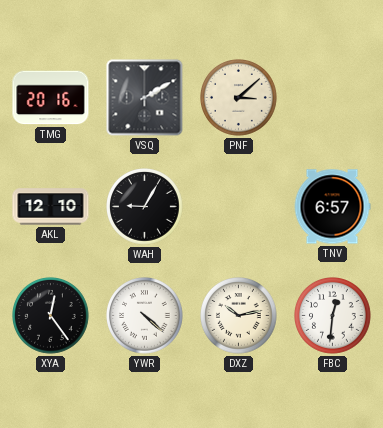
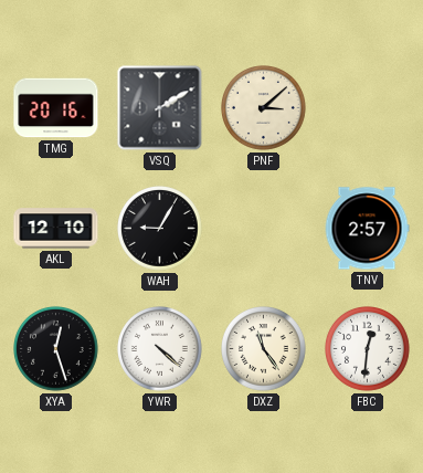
TNV: 6:57 -> 2:57 (367, 229)
XYA: 12:24 -> 12:27 (56, 349)
DXZ: 10:13 -> 11:24 (264, 349)
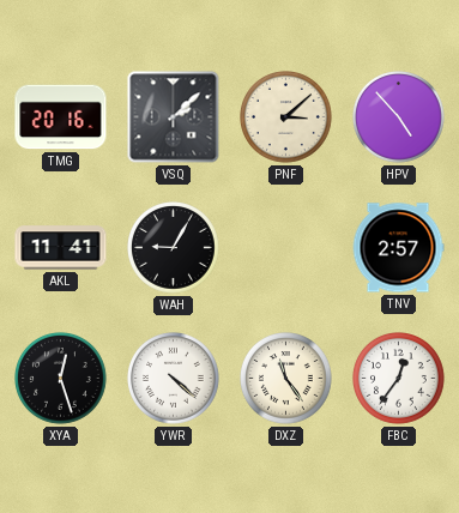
VSQ: 2:10 -> 2:08 (174, 117)
HPV: none -> 4:53 (399, 117)
AKL: 12:10 -> 11:41 (61, 248)
FBC: 12:31 -> 12:36 (399, 379)
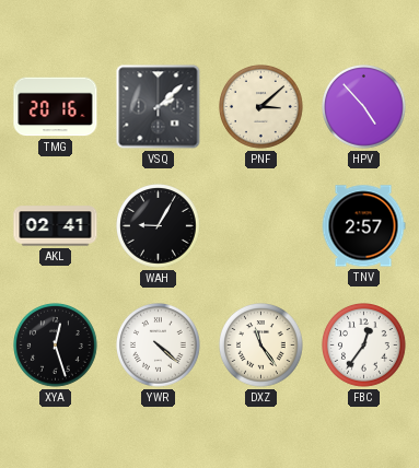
AKL: 11:41 -> 02:41 (56, 226)
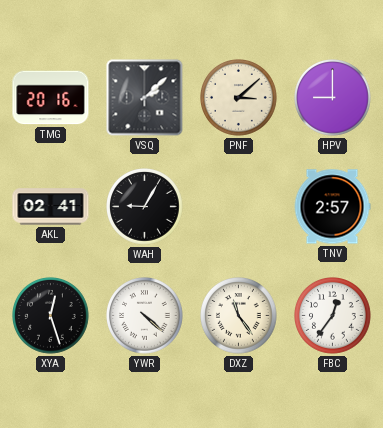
HPV: 4:53 -> 9:00 (333, 98)
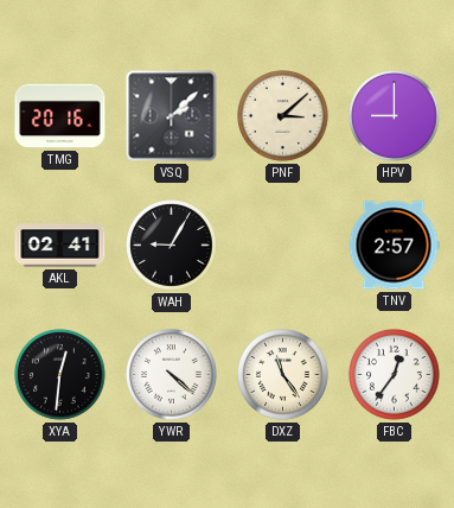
XYA: 12:27 -> 12:31 (60, 375)
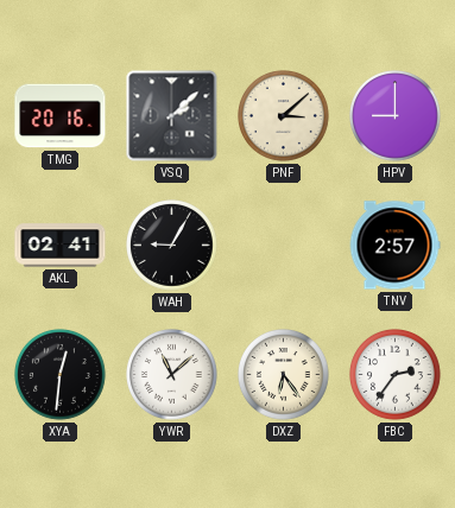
YWR: 4:22 -> 11:08 (172, 375)
DXZ: 11:24 -> 6:24 (284, 375)
FBC: 12:36 -> 2:36 (396, 375)
